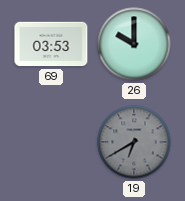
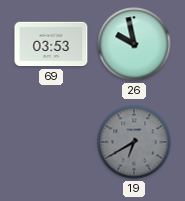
26: 10:00 -> 9:58 (134, 44)
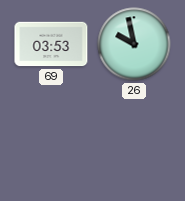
19: 6:40 -> none (134, 142)
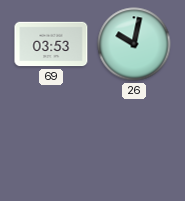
26: 9:58 -> 10:02 (134, 44)
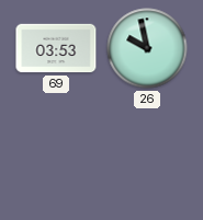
26: 10:02 -> 9:58 (147, 48)
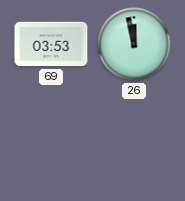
26: 9:58 -> 11:58 (134, 44)
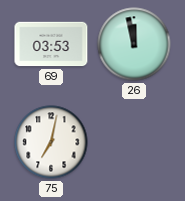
75: none -> 7:02 (51, 142)
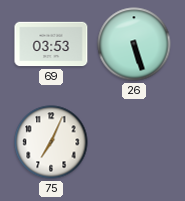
26: 11:58 -> 5:27 (134, 44)
75: 7:02 -> 7:04 (51, 142)
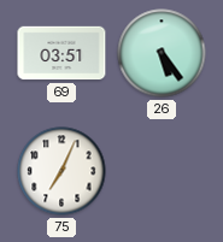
69: 03:53 -> 03:51 (61, 53)
26: 5:27 -> 5:24 (162, 53)
